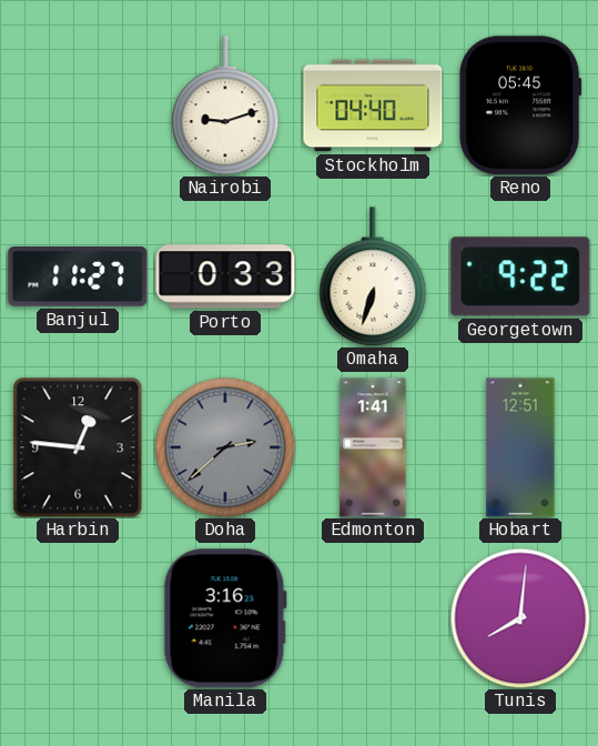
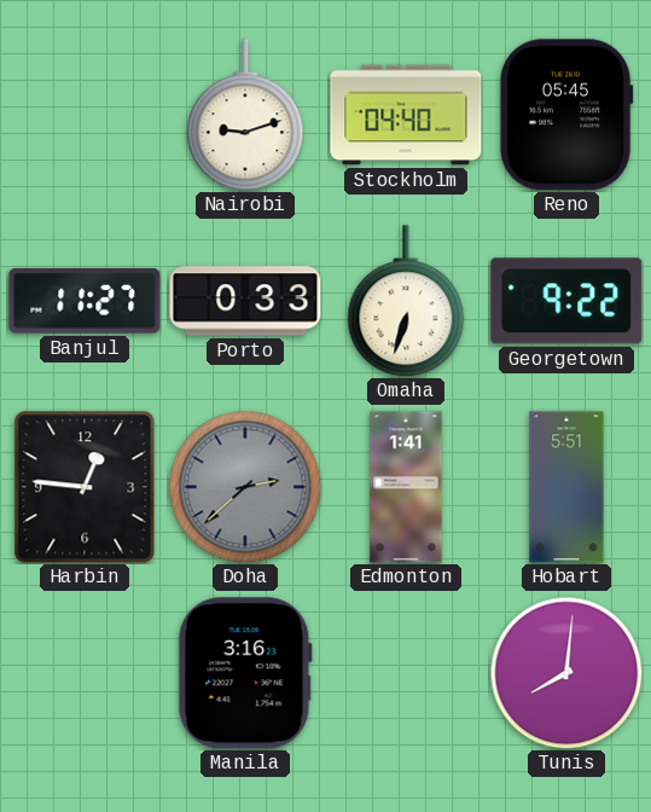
Hobart: 12:51 -> 5:51 (566, 487)
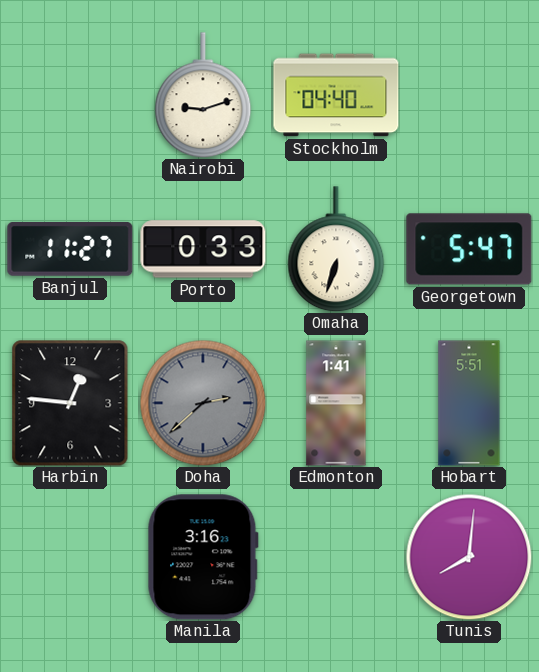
Reno: 05:45 -> none (566, 115)
Georgetown: 9:22 -> 5:47 (469, 249)
